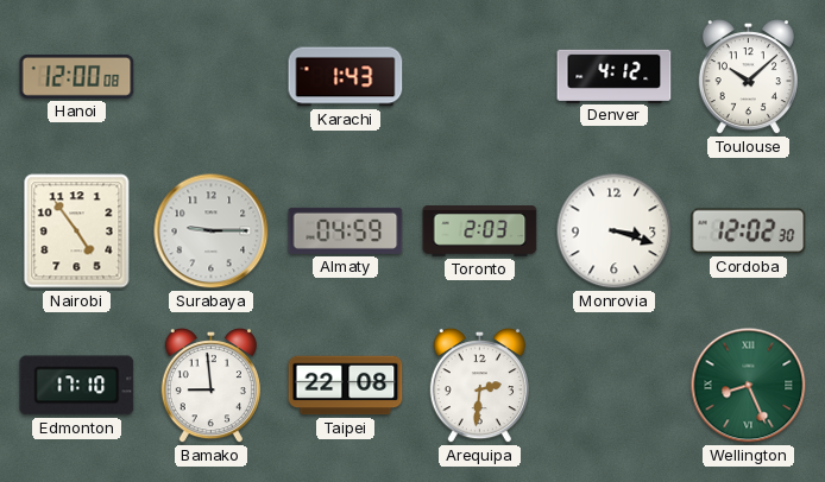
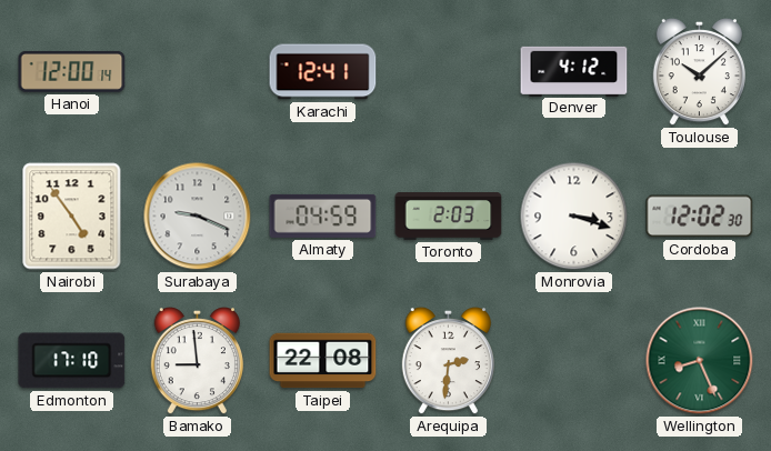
Hanoi: 12:00:08 -> 12:00:14 (72, 71)
Karachi: 1:43 -> 12:41 (323, 72)
Surabaya: 9:15 -> 9:19 (198, 217)
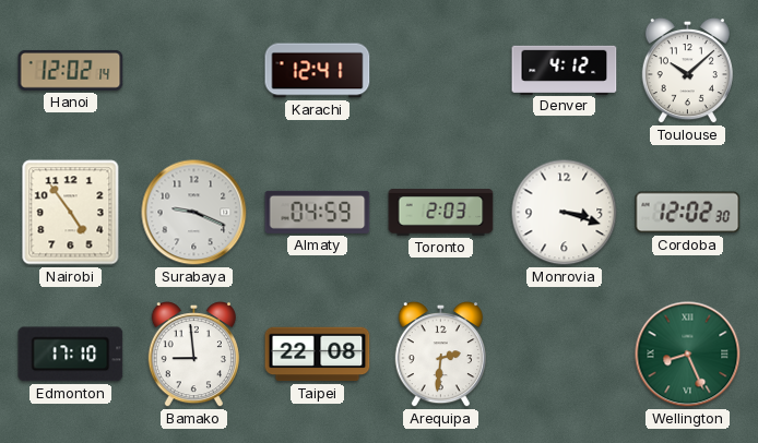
Hanoi: 12:00 -> 12:02 (71, 70)
